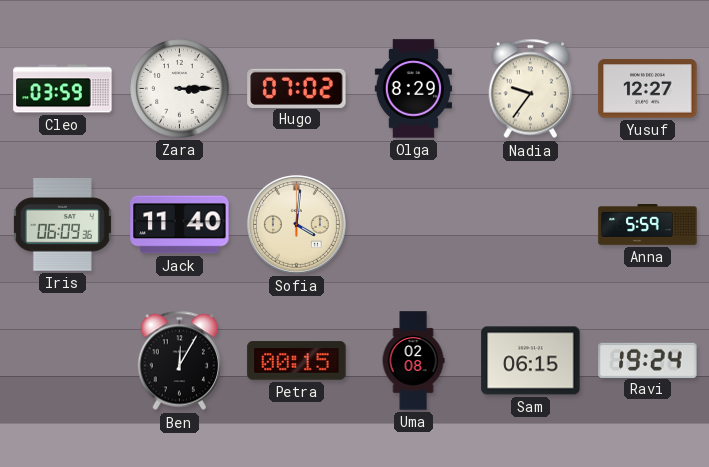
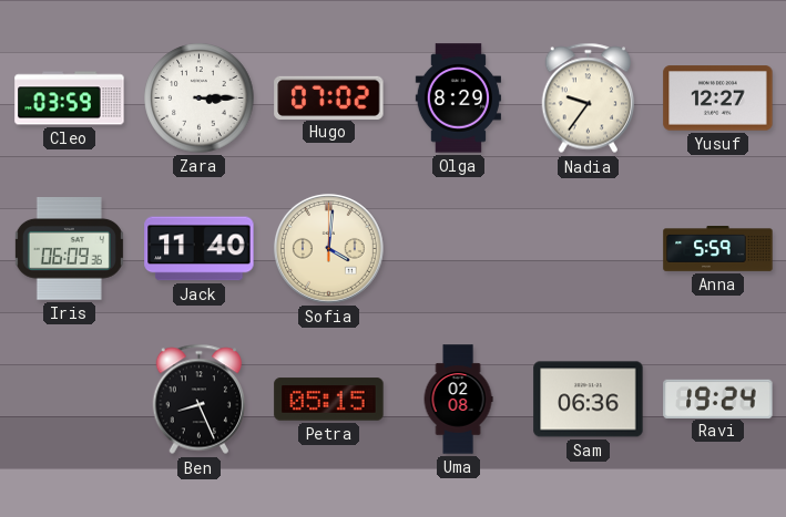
Ben: 12:05 -> 8:26 (200, 400)
Petra: 00:15 -> 05:15 (329, 400)
Sam: 06:15 -> 06:36 (589, 400)
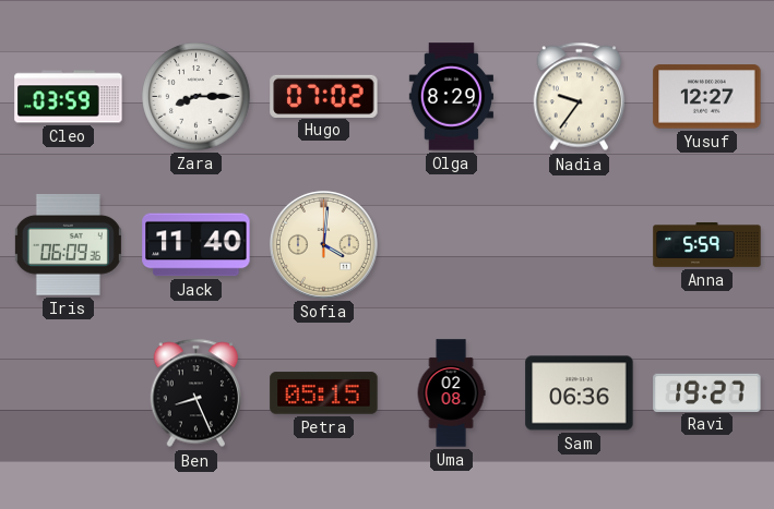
Zara: 3:15 -> 8:15 (197, 97)
Ravi: 19:24 -> 19:27 (707, 392)
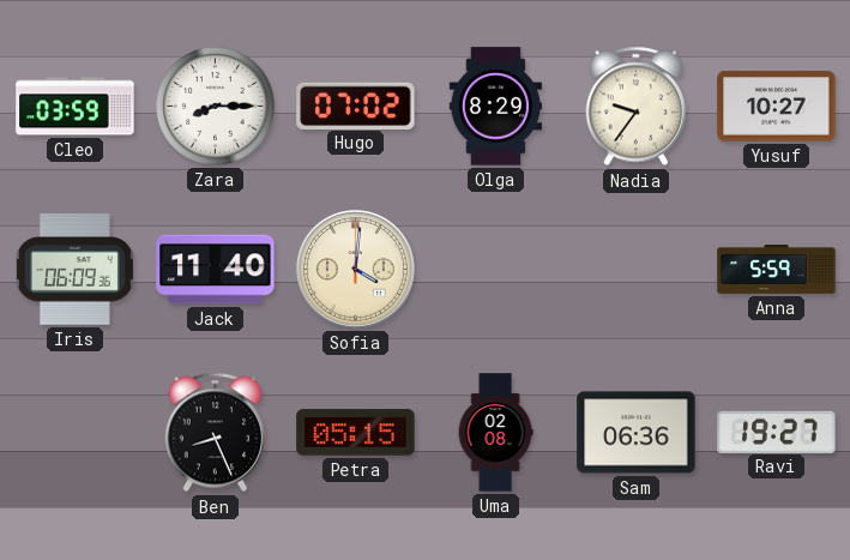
Yusuf: 12:27 -> 10:27 (777, 107)
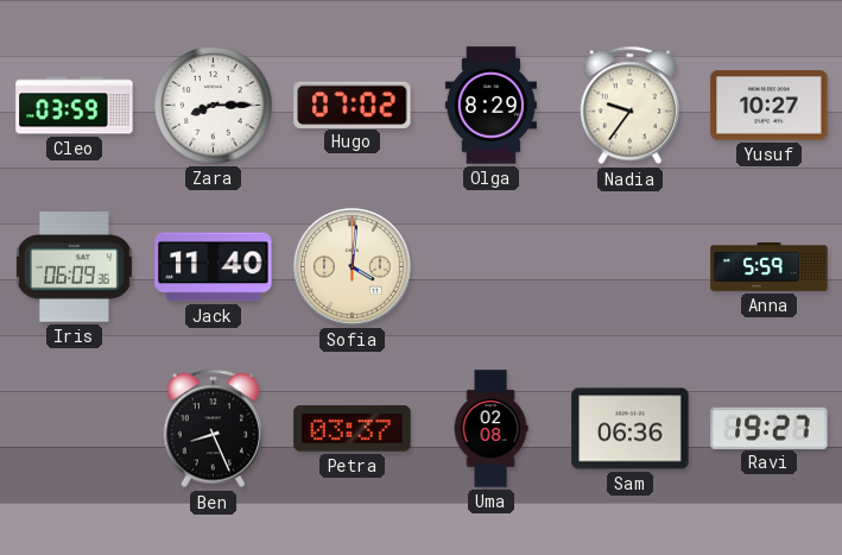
Petra: 05:15 -> 03:37 (353, 429)
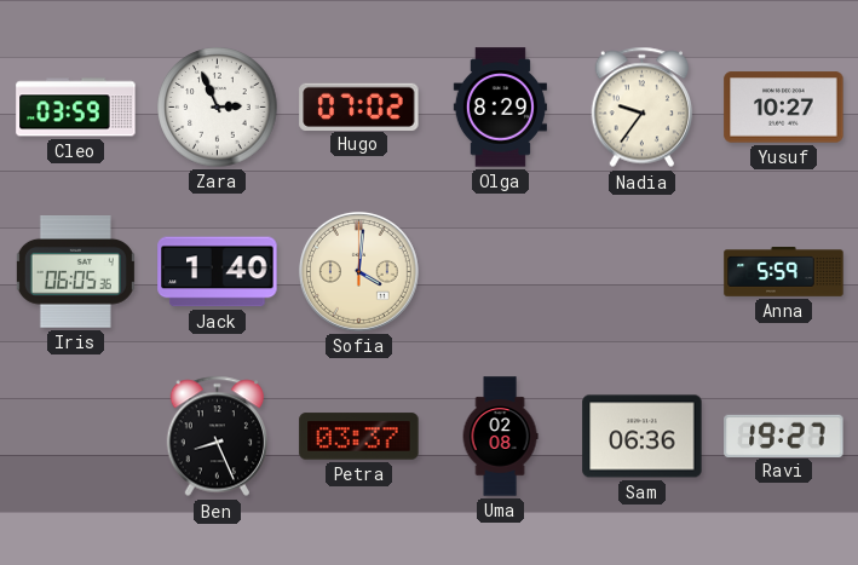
Zara: 8:15 -> 2:56 (218, 108)
Iris: 06:09 -> 06:05 (75, 272)
Jack: 11:40 -> 1:40 (218, 272)
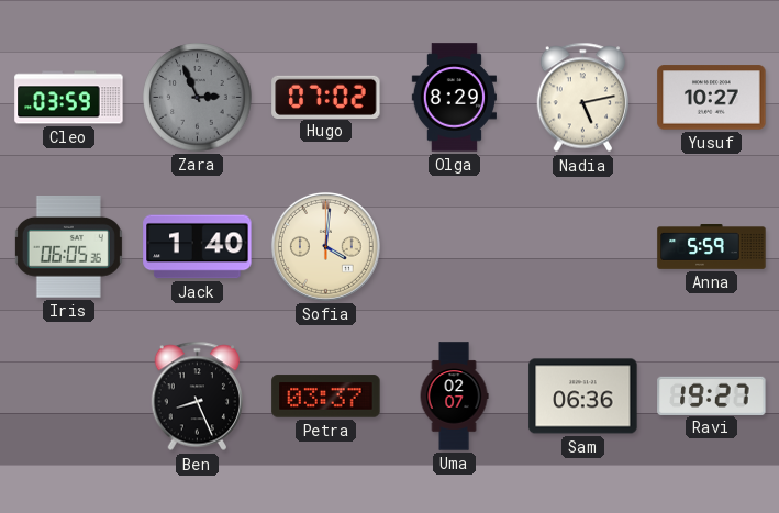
Zara dial: white -> grey (198, 98)
Nadia: 9:36 -> 5:13 (583, 98)
Uma: 02:08 -> 02:07 (454, 397)
